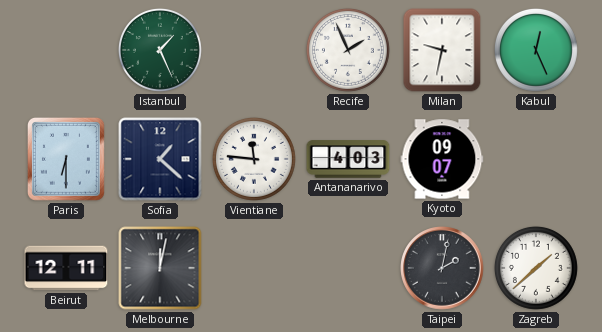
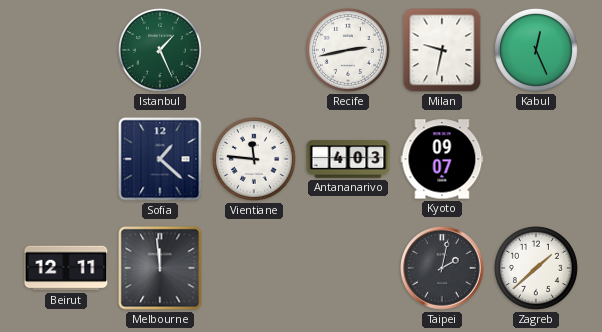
Recife: 1:56 -> 2:43 (348, 50)
Paris: 6:30 -> none (66, 159)
Melbourne: 12:02 -> 11:59 (160, 268)
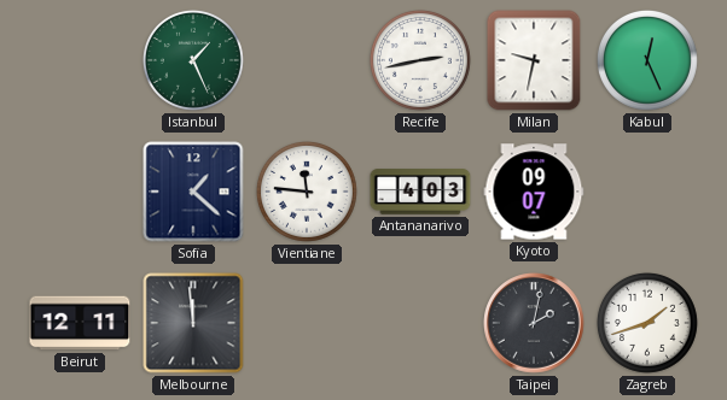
Zagreb: 1:38 -> 1:42 (647, 323)
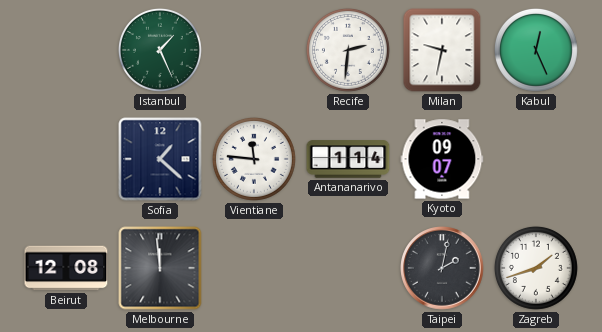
Recife: 2:43 -> 2:31 (348, 50)
Antananarivo: 4:03 -> 1:14 (348, 159)
Beirut: 12:11 -> 12:08 (66, 268)
